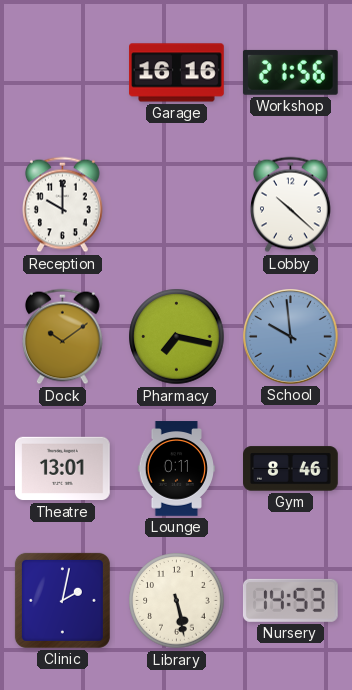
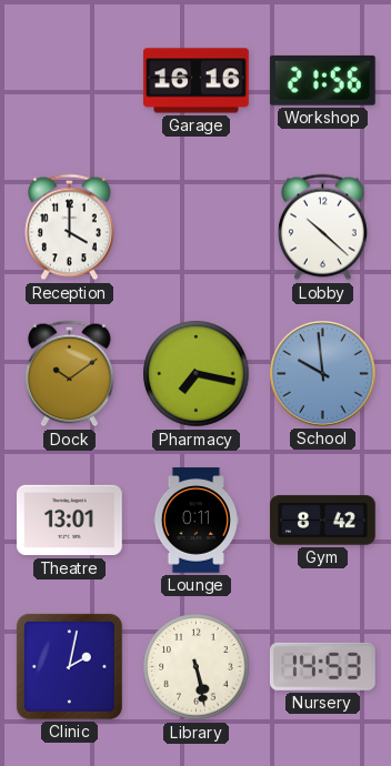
Reception: 10:00 -> 4:00 (70, 228)
Gym: 8:46 -> 8:42 (323, 521)
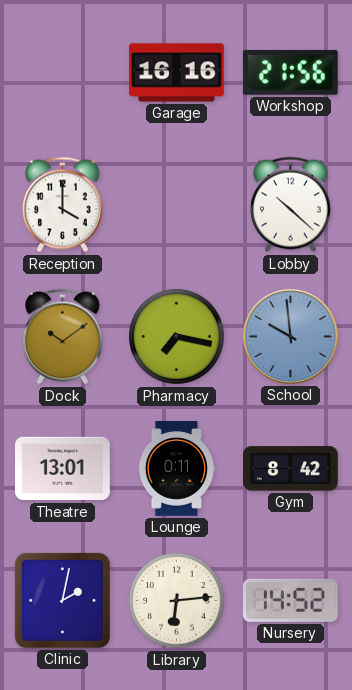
Library: 5:28 -> 6:14 (177, 601)
Nursery: 14:53 -> 14:52 (290, 600)
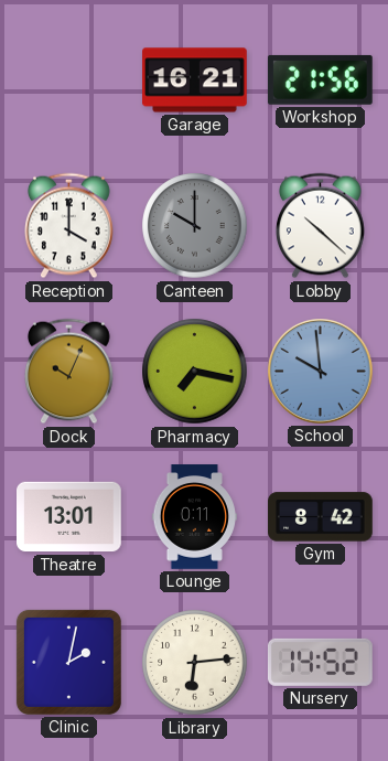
Garage: 16:16 -> 16:21 (195, 81)
Canteen: none -> 10:00 (195, 226)
Dock: 10:09 -> 10:04 (69, 372)
